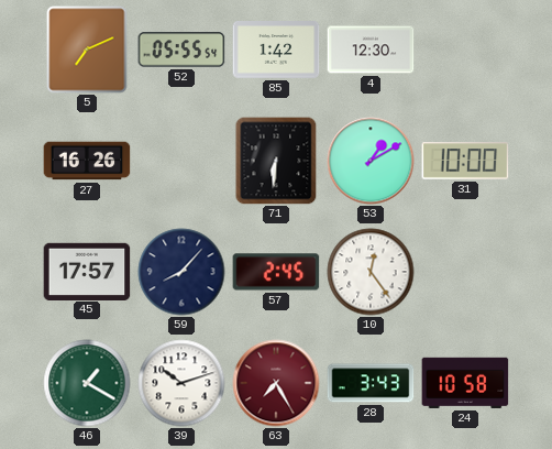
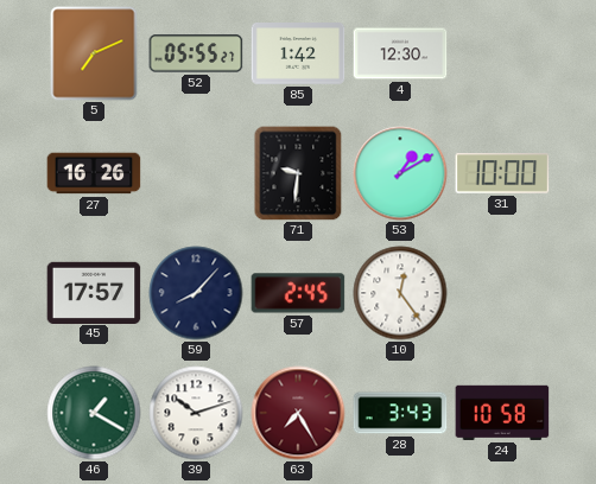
52: 05:55:54 -> 05:55:27 (196, 53)
71: 6:31 -> 9:31 (298, 173)
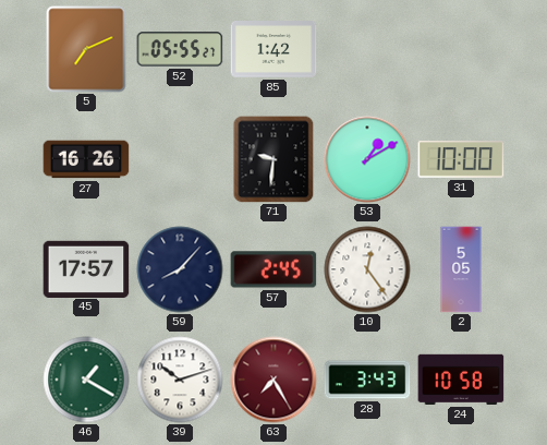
4: 12:30 -> none (400, 53)
2: none -> 5:05 (461, 269)
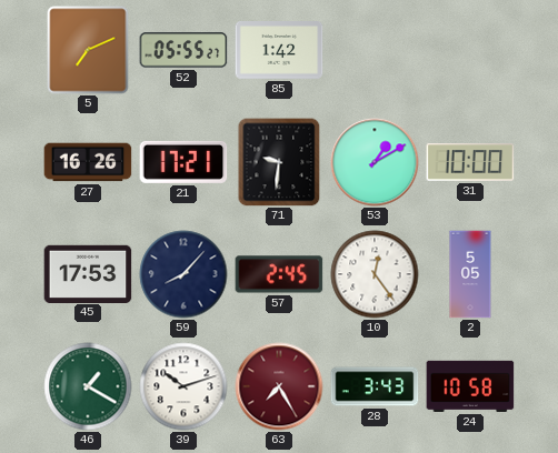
21: none -> 17:21 (183, 162)
45: 17:57 -> 17:53 (88, 273)
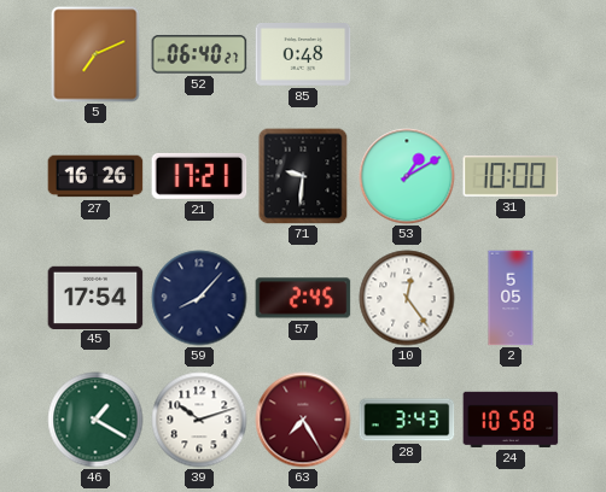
52: 05:55 -> 06:40 (199, 54)
85: 1:42 -> 0:48 (303, 55)
45: 17:53 -> 17:54 (95, 297)
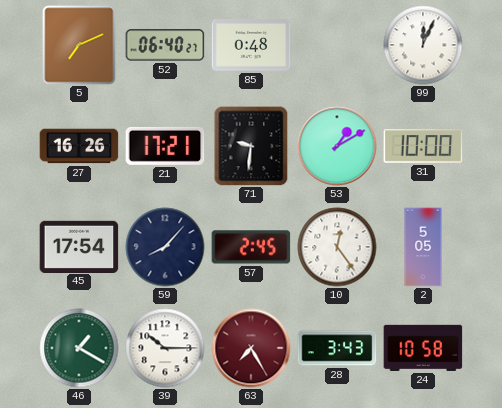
99: none -> 12:04 (423, 45)
39: 10:12 -> 10:15 (165, 348)
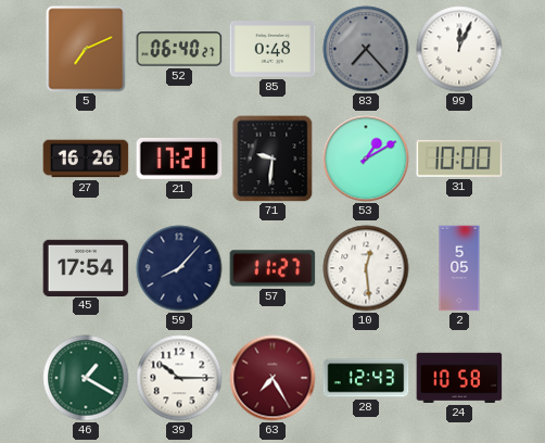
83: none -> 7:23 (366, 49)
57: 2:45 -> 11:27 (272, 268)
10: 12:24 -> 12:29 (366, 268)
28: 3:43 -> 12:43 (366, 378)
